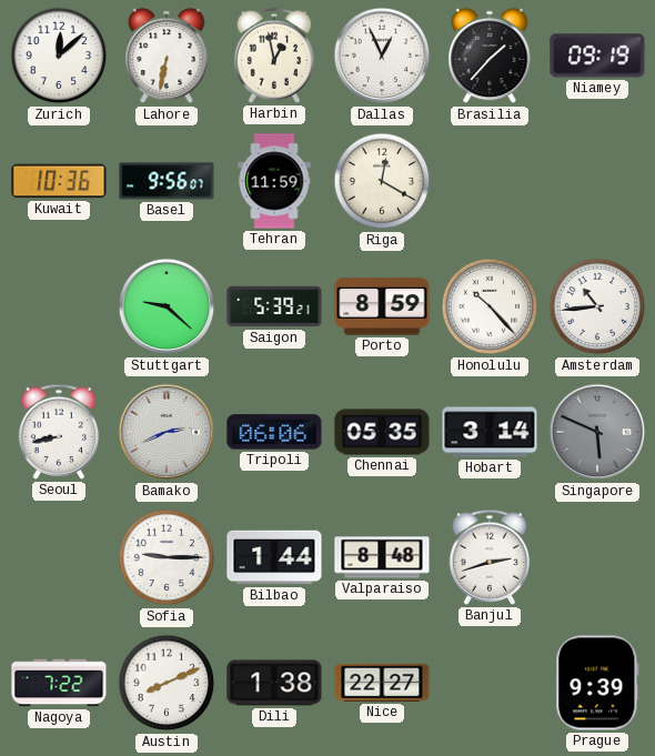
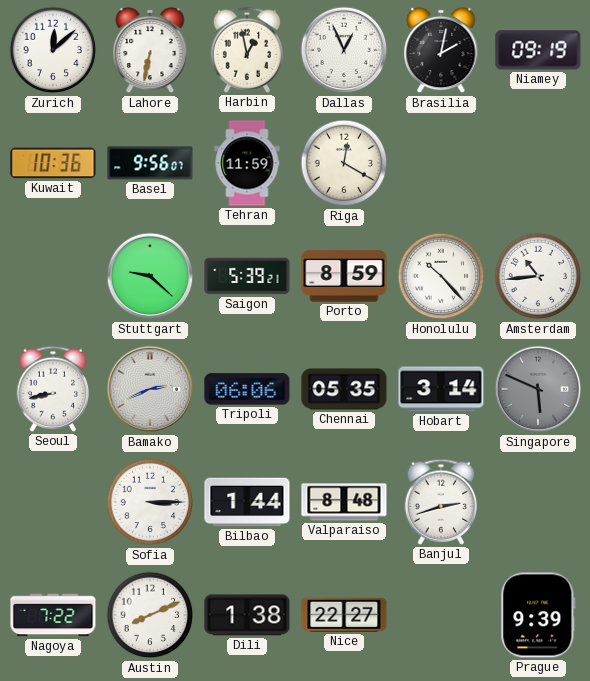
Brasilia: 1:37 -> 2:02 (441, 50)
Sofia: 9:15 -> 3:15 (150, 502)
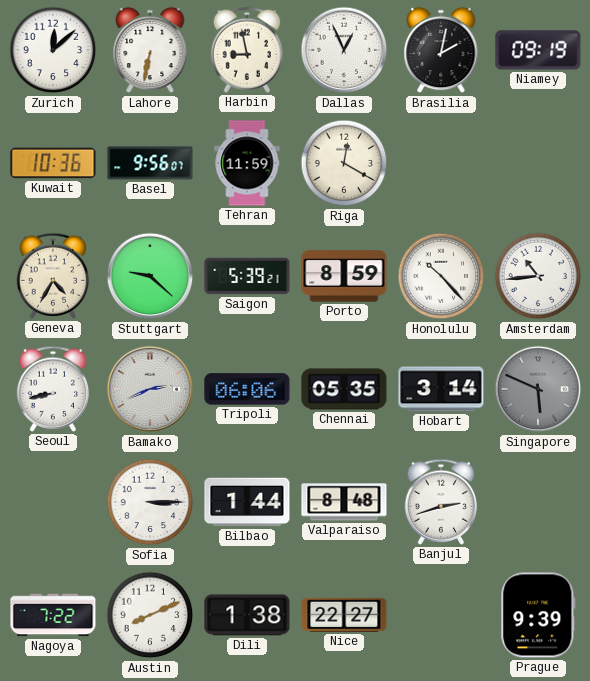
Harbin: 12:58 -> 8:58 (247, 50)
Geneva: none -> 4:35 (53, 276)
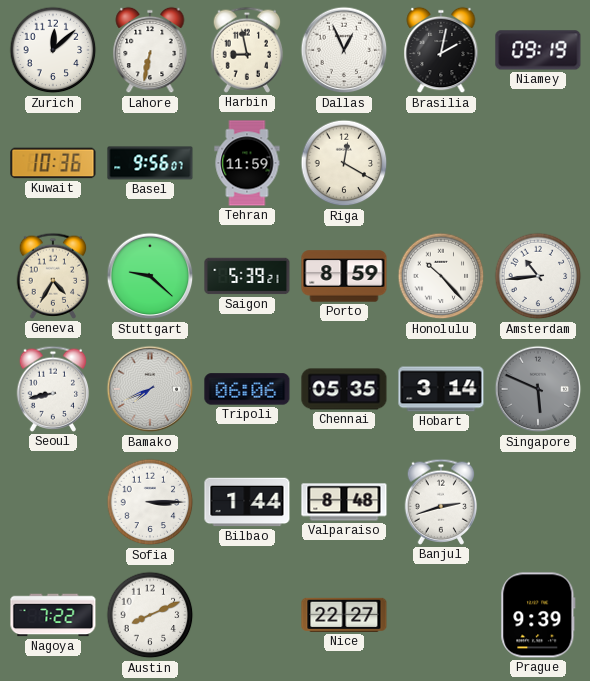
Bamako: 2:41 -> 7:41 (150, 389)
Dili: 1:38 -> none (247, 615)
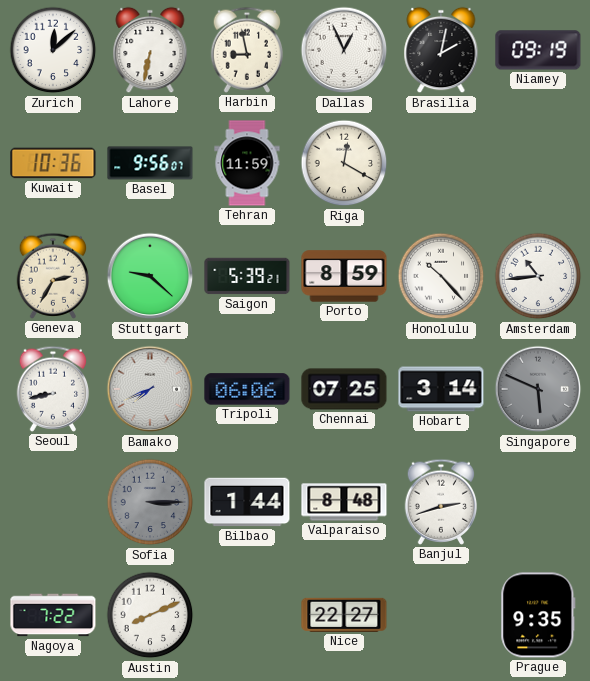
Geneva: 4:35 -> 2:35 (53, 276)
Chennai: 05:35 -> 07:25 (344, 389)
Sofia dial: white -> grey (150, 502)
Prague: 9:39 -> 9:35 (538, 615)
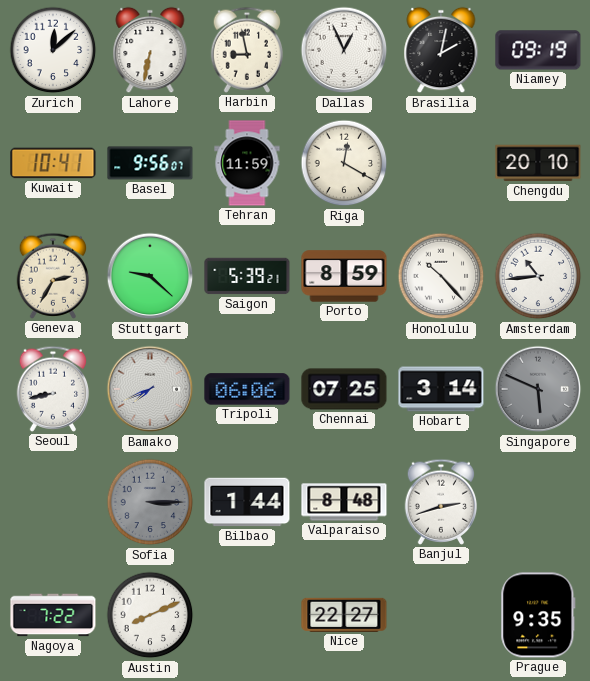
Kuwait: 10:36 -> 10:41 (53, 163)
Chengdu: none -> 20:10 (538, 163)
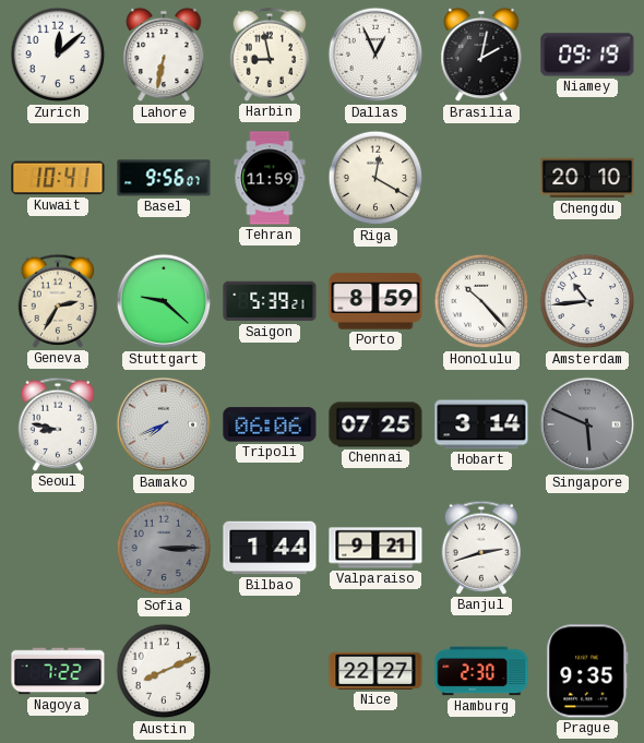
Seoul: 8:43 -> 8:47 (58, 424)
Valparaiso: 8:48 -> 9:21 (375, 548)
Hamburg: none -> 2:30 (481, 671)
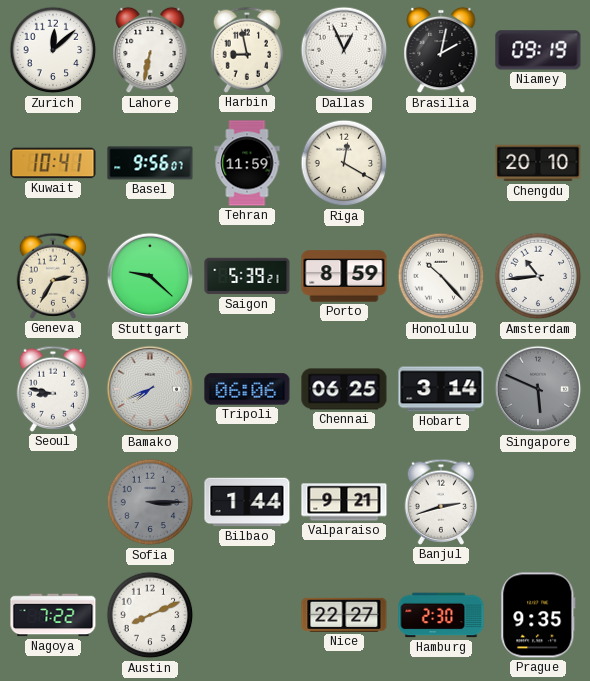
Chennai: 07:25 -> 06:25 (344, 389)
